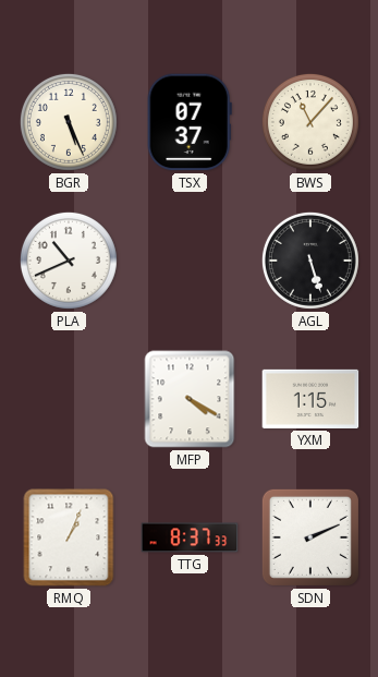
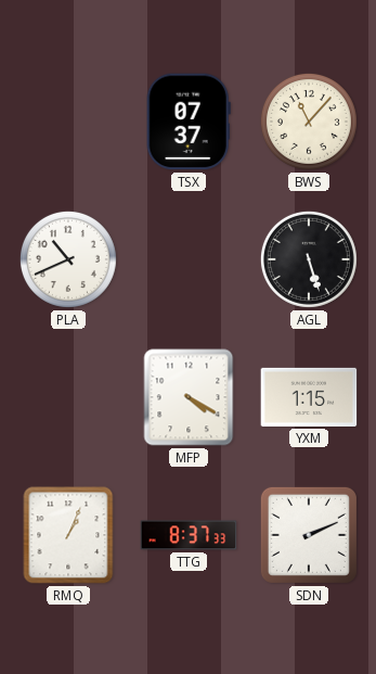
BGR: 5:26 -> none (69, 122)
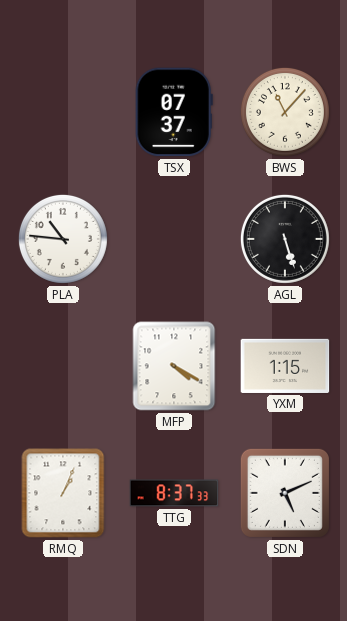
PLA: 10:41 -> 10:46 (63, 239)
SDN: 2:11 -> 5:11 (285, 493)
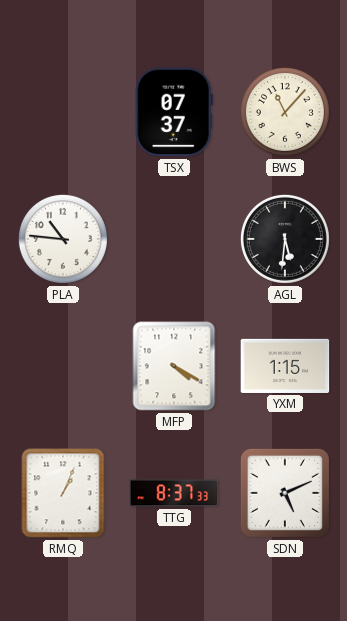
AGL: 5:27 -> 5:31 (285, 239)
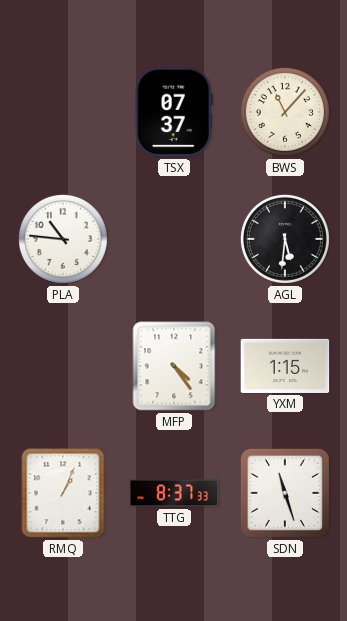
MFP: 4:20 -> 4:24 (174, 366)
SDN: 5:11 -> 11:27 (285, 493)
